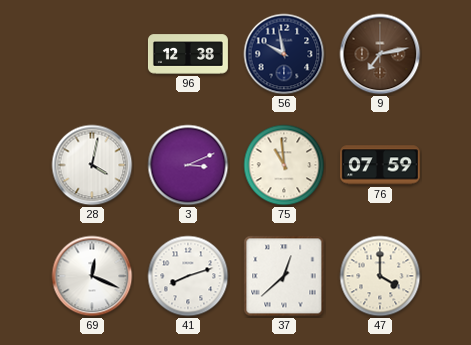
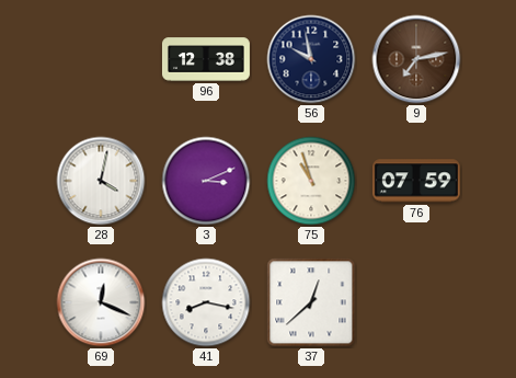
75: 10:59 -> 10:57 (311, 181)
41: 8:12 -> 8:17 (206, 302)
47: 4:00 -> none (380, 276)
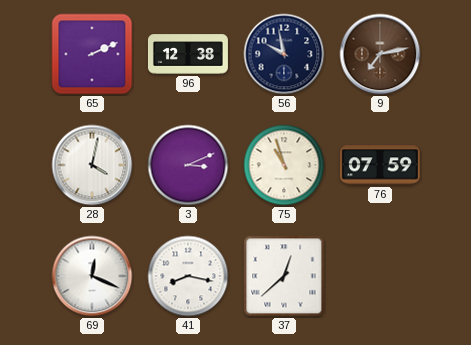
65: none -> 2:11 (92, 54)
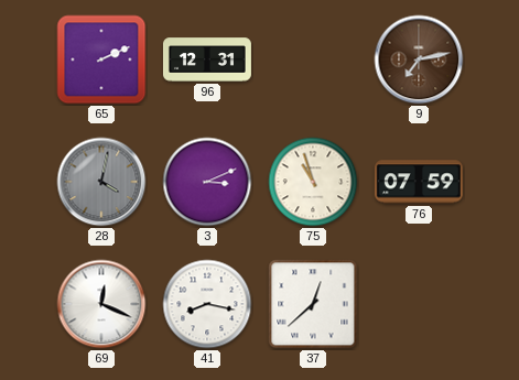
96: 12:38 -> 12:31 (207, 59)
56: 9:58 -> none (284, 54)
28 dial: white -> grey (101, 182)
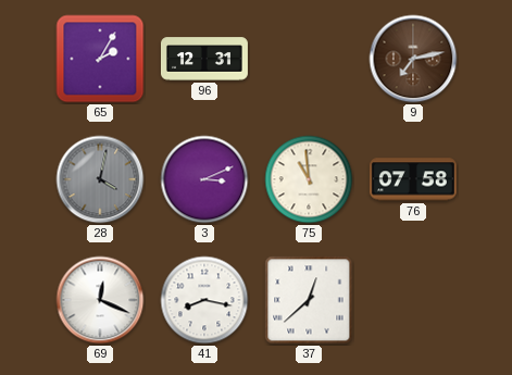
65: 2:11 -> 2:05 (100, 59)
75: 10:57 -> 10:59 (309, 179)
76: 07:59 -> 07:58 (413, 179)
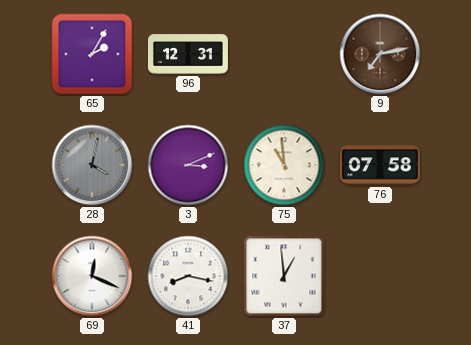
37: 12:38 -> 12:59 (284, 276)
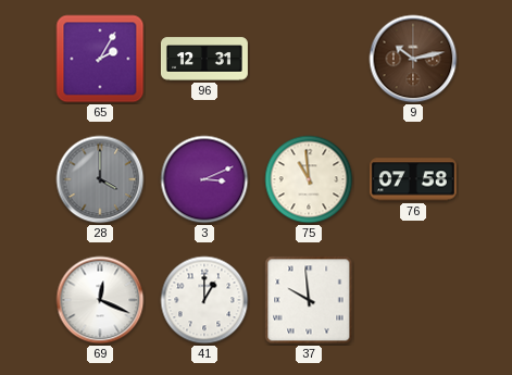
9: 7:13 -> 10:13 (413, 59)
28: 4:02 -> 4:00 (100, 179)
41: 8:17 -> 1:00 (204, 300)
37: 12:59 -> 9:59 (309, 300)
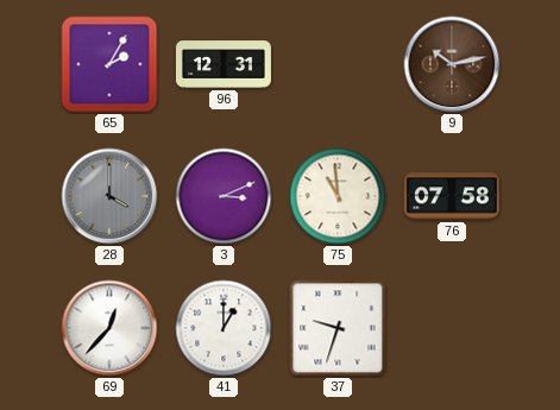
69: 12:19 -> 12:37 (109, 328)
37: 9:59 -> 9:33 (338, 328)
